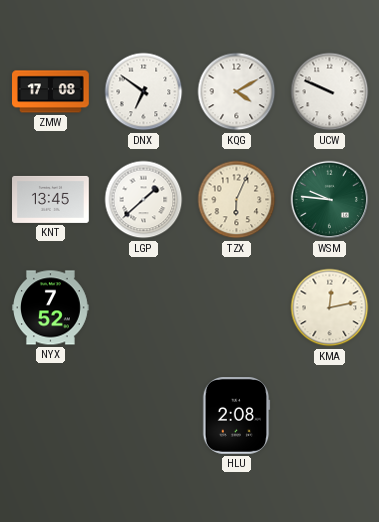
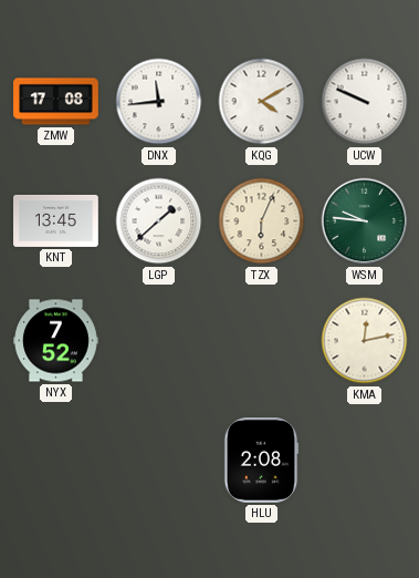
DNX: 6:51 -> 11:44 (159, 102)
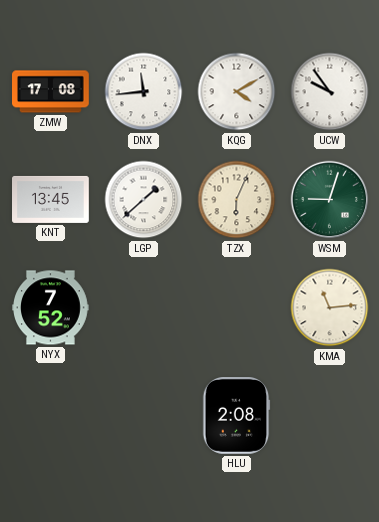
UCW: 9:49 -> 9:54 (330, 92)
WSM: 9:46 -> 9:03 (330, 200)
KMA: 12:13 -> 11:14 (330, 308)
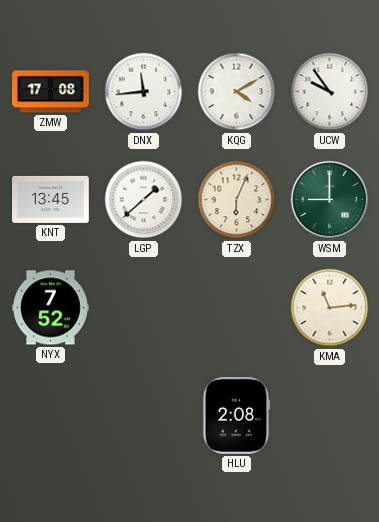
WSM: 9:03 -> 9:00 (330, 200)
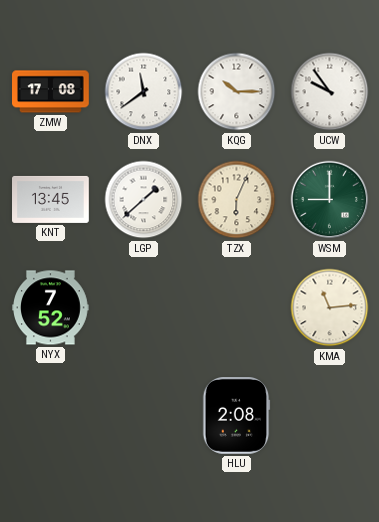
DNX: 11:44 -> 11:39 (144, 92)
KQG: 4:10 -> 10:15 (237, 92)
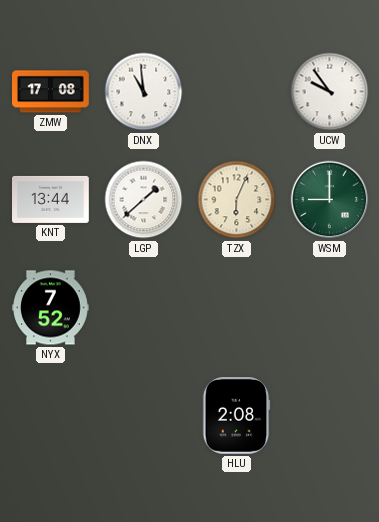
DNX: 11:39 -> 10:59 (144, 92)
KQG: 10:15 -> none (237, 92)
KNT: 13:45 -> 13:44 (51, 199)
KMA: 11:14 -> none (330, 308)
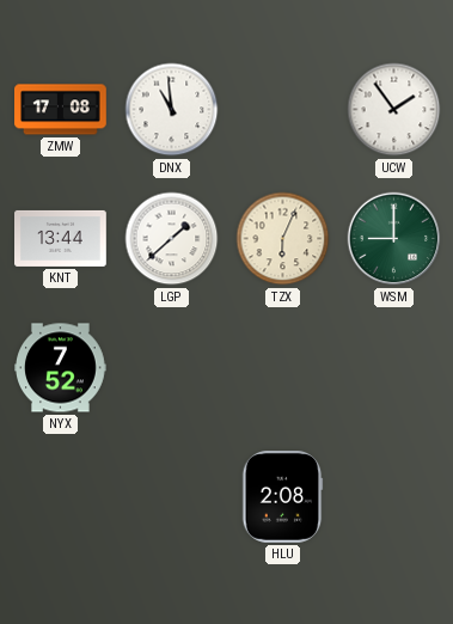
UCW: 9:54 -> 1:54 (394, 110)
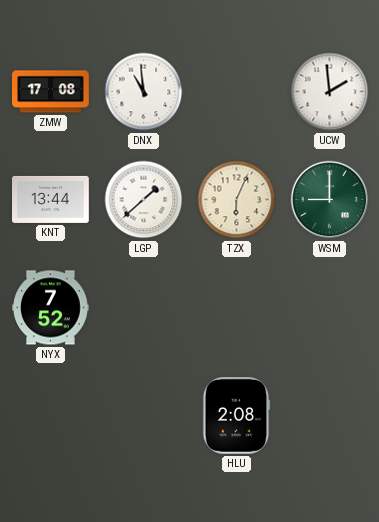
UCW: 1:54 -> 1:59 (330, 92)
